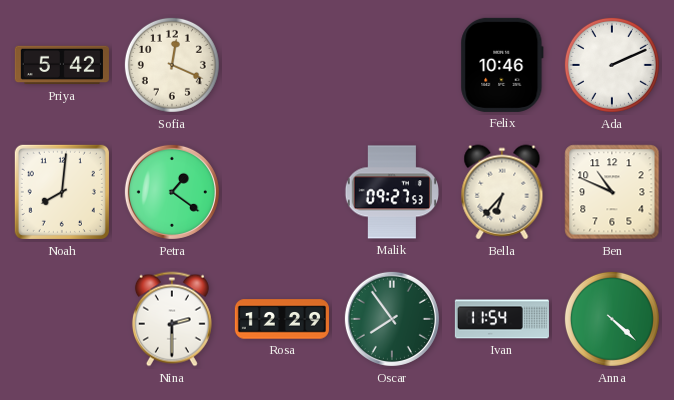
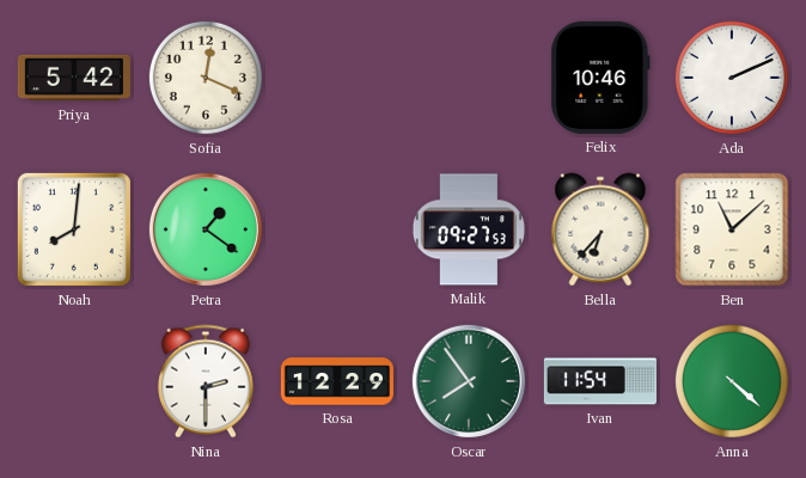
Ben: 10:49 -> 11:08 (732, 229)
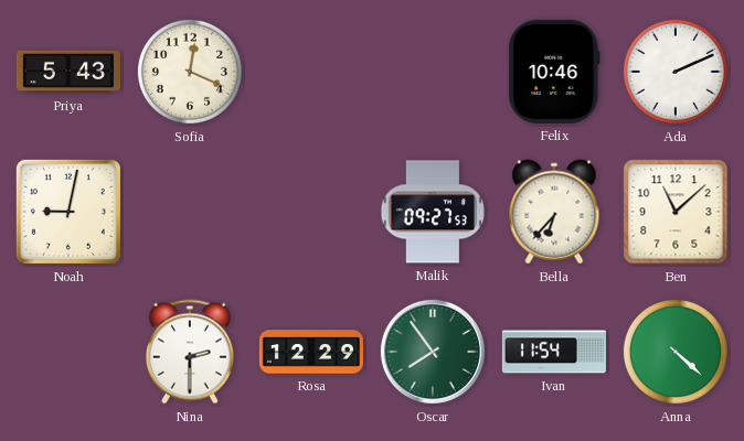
Priya: 5:42 -> 5:43 (68, 72)
Noah: 8:01 -> 9:02 (68, 212)
Petra: 1:21 -> none (206, 229)
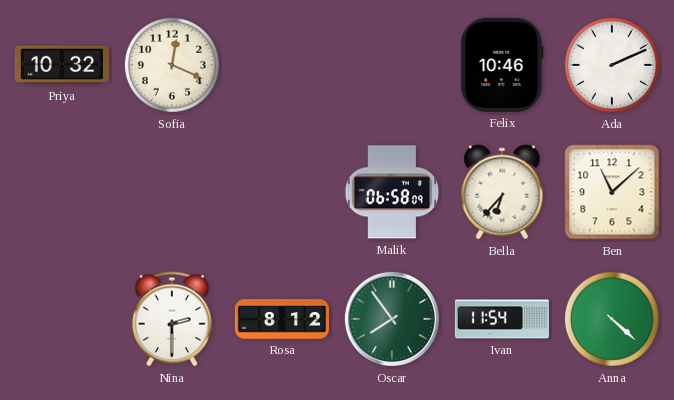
Priya: 5:43 -> 10:32 (62, 65)
Noah: 9:02 -> none (68, 212)
Malik: 09:27 -> 06:58 (391, 192)
Rosa: 12:29 -> 8:12 (282, 319)
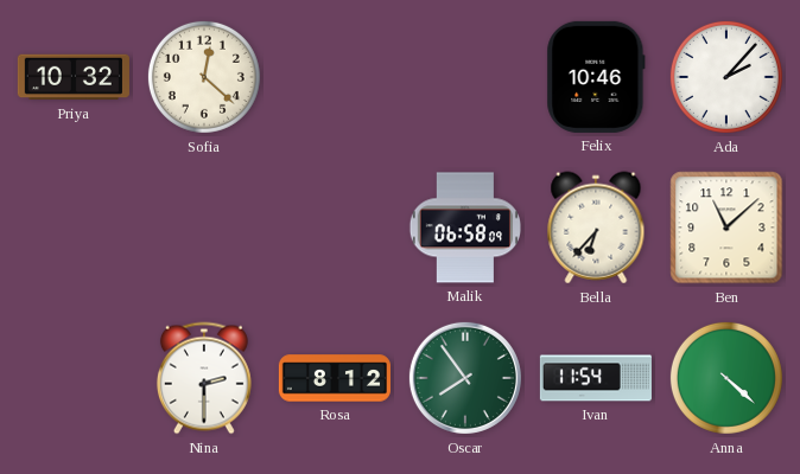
Sofia: 12:19 -> 12:22 (204, 77)
Ada: 2:11 -> 2:07 (726, 77)
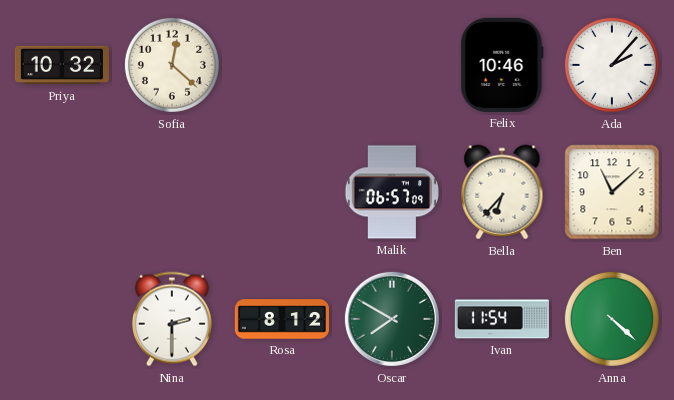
Malik: 06:58 -> 06:57 (391, 192)
Oscar: 7:54 -> 7:50 (392, 319)
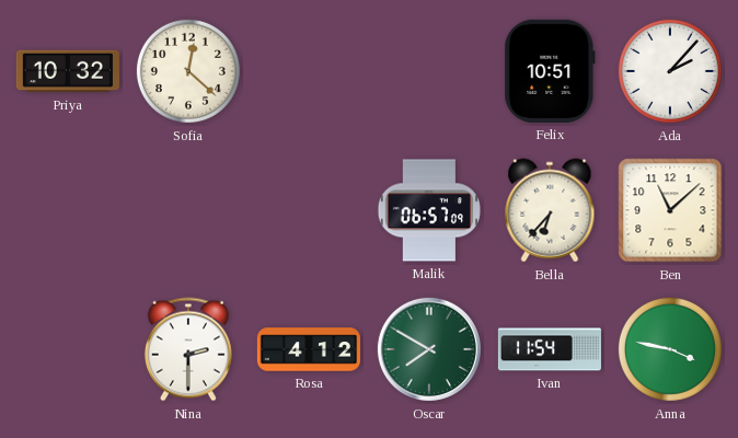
Felix: 10:46 -> 10:51 (550, 71)
Rosa: 8:12 -> 4:12 (309, 349)
Anna: 4:22 -> 3:47 (670, 349)
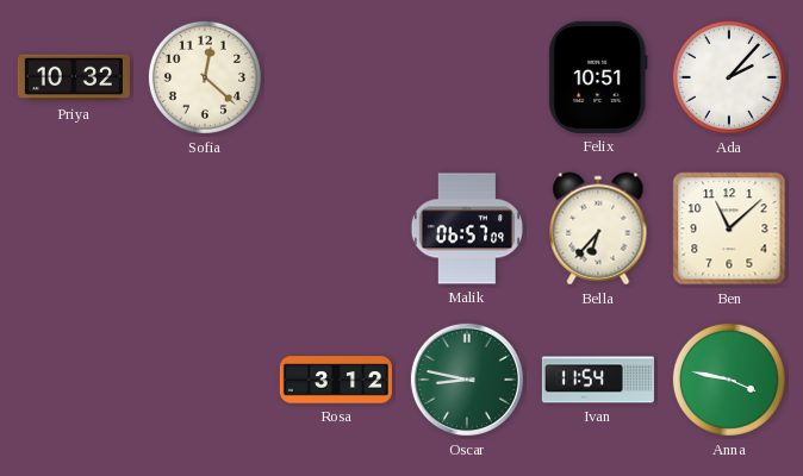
Nina: 2:30 -> none (188, 349)
Rosa: 4:12 -> 3:12 (336, 380)
Oscar: 7:50 -> 8:47 (467, 380)
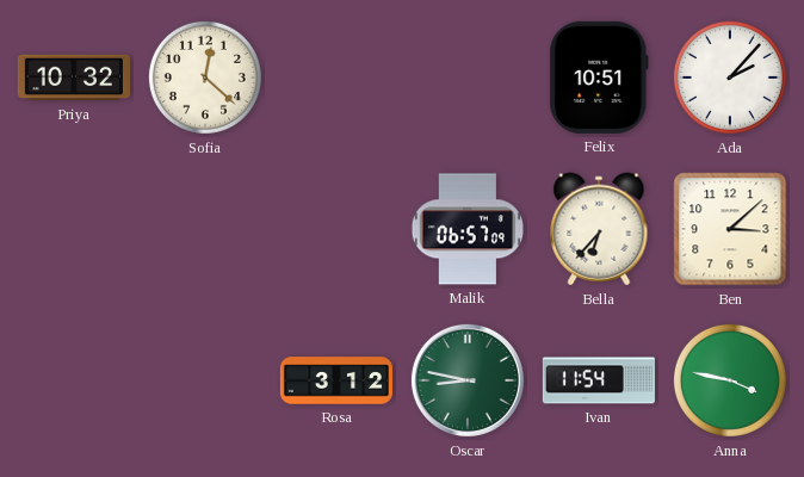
Ben: 11:08 -> 3:08 (730, 229)
